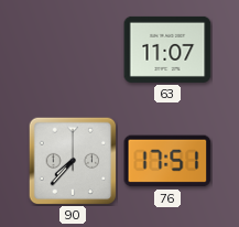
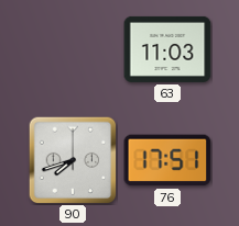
63: 11:07 -> 11:03 (167, 49)
90: 7:37 -> 7:42 (73, 160)
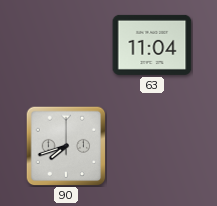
63: 11:03 -> 11:04 (152, 45)
76: 17:51 -> none (167, 160)
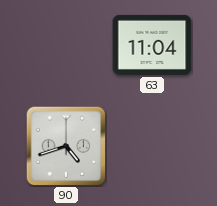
90: 7:42 -> 4:42 (66, 146)
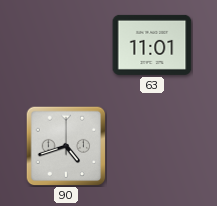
63: 11:04 -> 11:01 (152, 45)
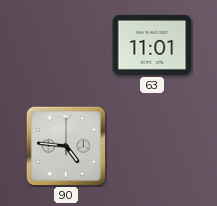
90: 4:42 -> 4:46 (66, 146)
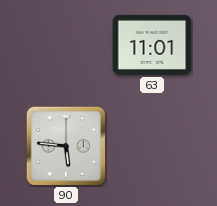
90: 4:46 -> 5:46 (66, 146)
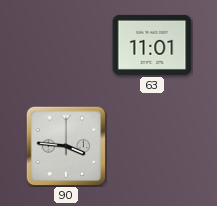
90: 5:46 -> 3:46 (66, 146)
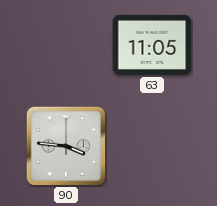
63: 11:01 -> 11:05 (152, 45)
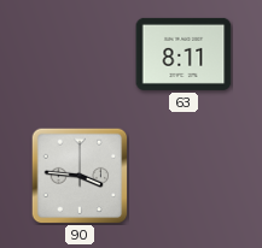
63: 11:05 -> 8:11 (184, 54)
